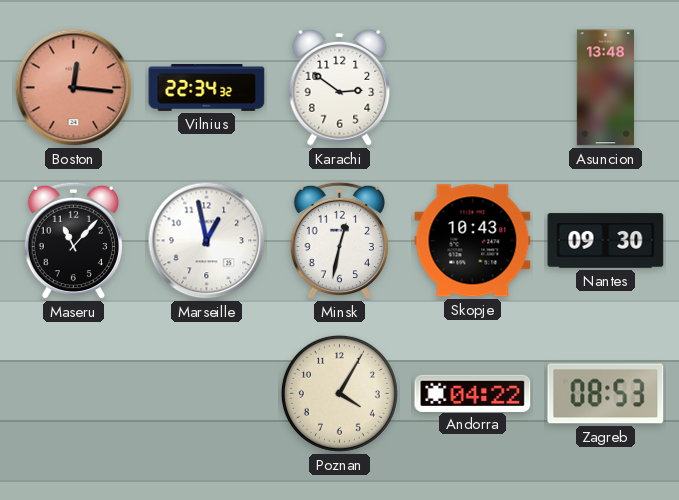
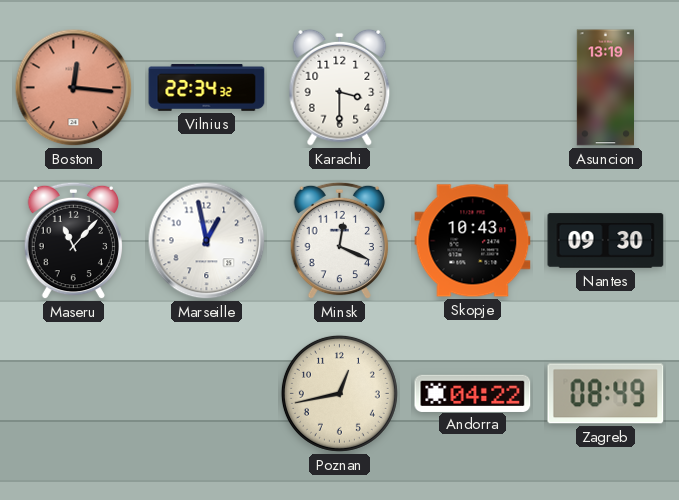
Karachi: 2:51 -> 3:30 (340, 87)
Asuncion: 13:48 -> 13:19 (605, 88)
Minsk: 12:32 -> 12:19 (339, 241)
Poznan: 4:05 -> 12:43 (339, 393)
Zagreb: 08:53 -> 08:49 (606, 394)
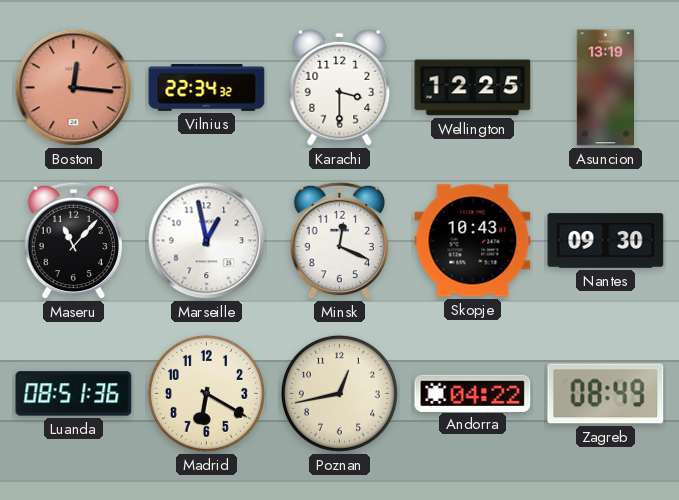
Wellington: none -> 12:25 (473, 88)
Luanda: none -> 08:51 (74, 394)
Madrid: none -> 6:20 (206, 393)
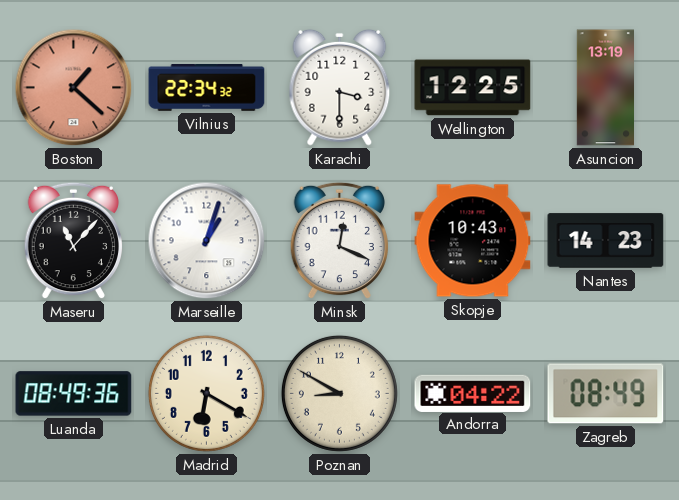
Boston: 12:16 -> 1:22 (74, 88)
Marseille: 12:58 -> 1:03 (207, 241)
Nantes: 09:30 -> 14:23 (606, 241)
Luanda: 08:51 -> 08:49 (74, 394)
Poznan: 12:43 -> 8:50 (339, 393)
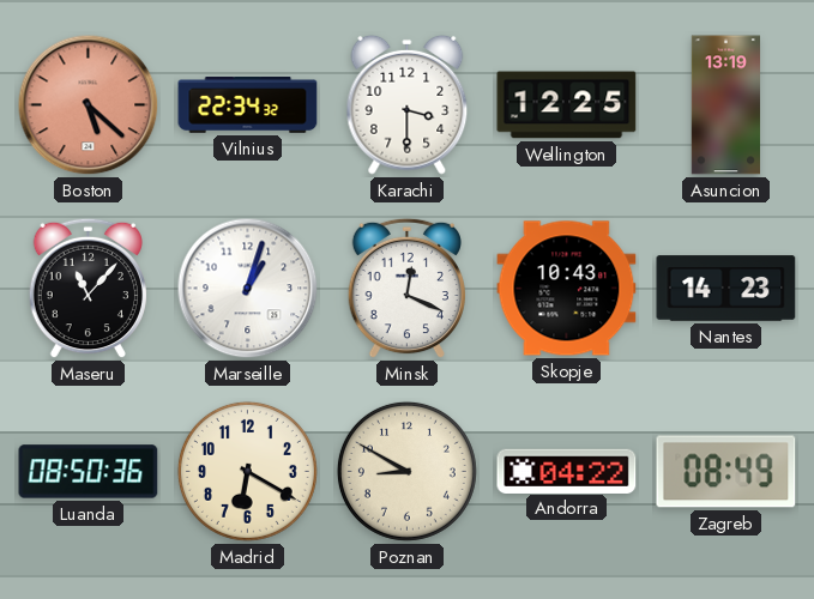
Boston: 1:22 -> 5:22 (89, 105)
Luanda: 08:49 -> 08:50 (89, 472)
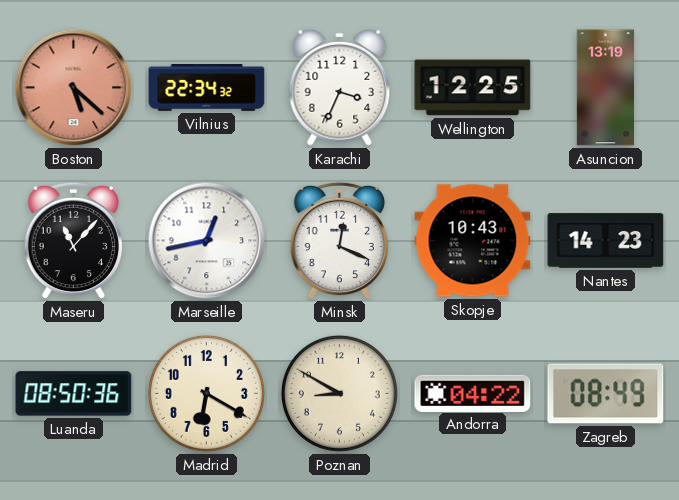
Karachi: 3:30 -> 3:34 (340, 87)
Marseille: 1:03 -> 12:43 (207, 241)
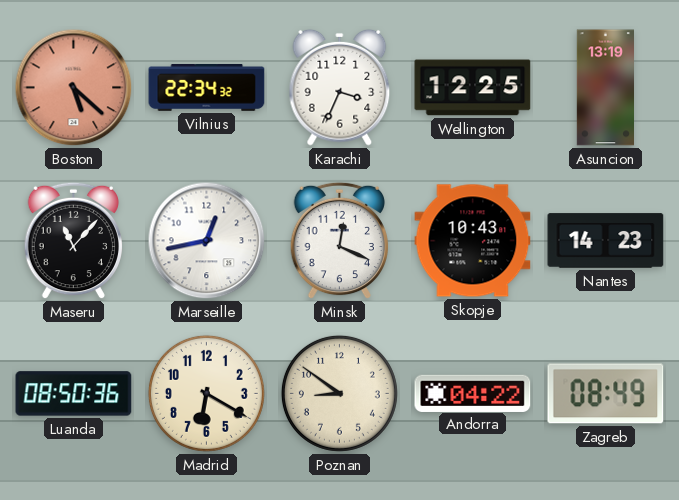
Poznan: 8:50 -> 8:51 (339, 393)
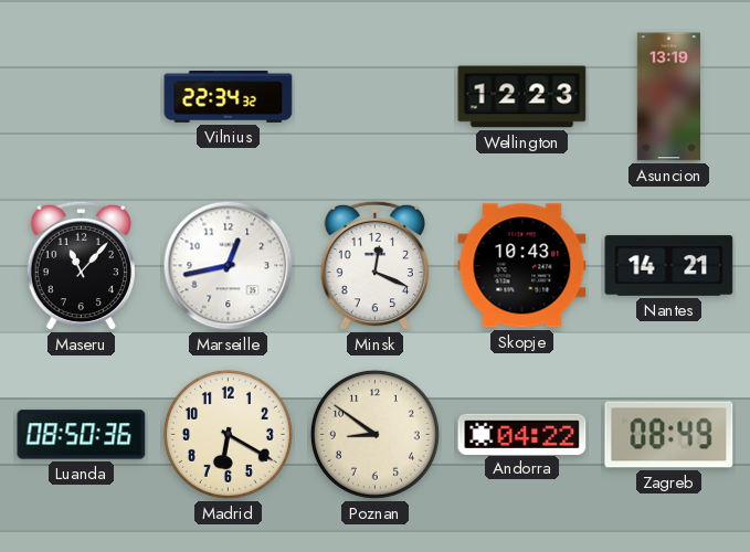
Boston: 5:22 -> none (74, 88)
Karachi: 3:34 -> none (340, 87)
Wellington: 12:25 -> 12:23 (522, 97)
Nantes: 14:23 -> 14:21 (669, 266)
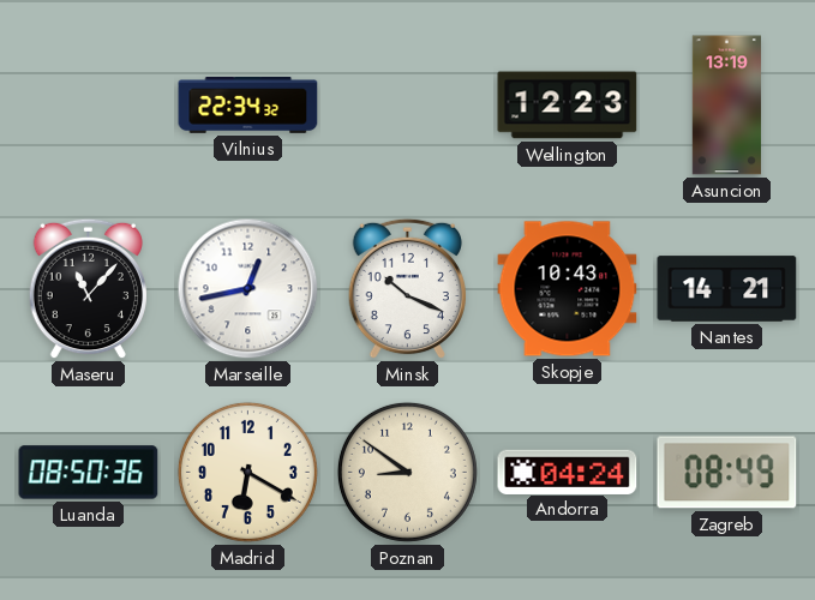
Minsk: 12:19 -> 10:19 (407, 289)
Andorra: 04:22 -> 04:24 (568, 472)
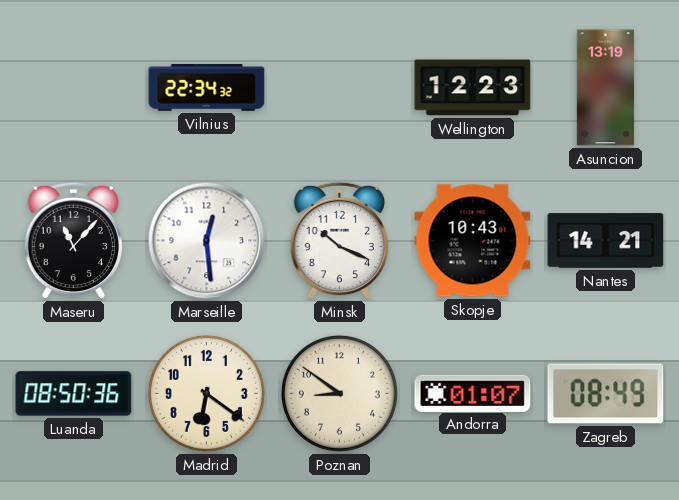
Marseille: 12:43 -> 12:29 (207, 241)
Madrid: 6:20 -> 6:21 (206, 393)
Andorra: 04:24 -> 01:07 (473, 393)
